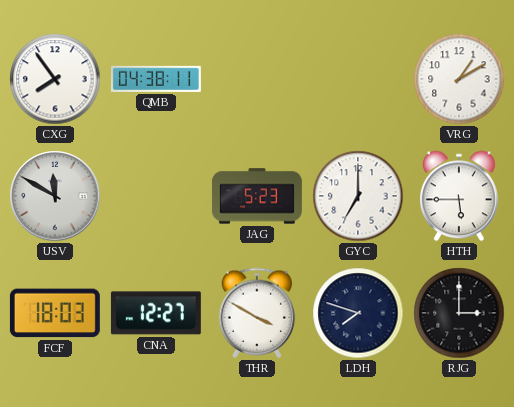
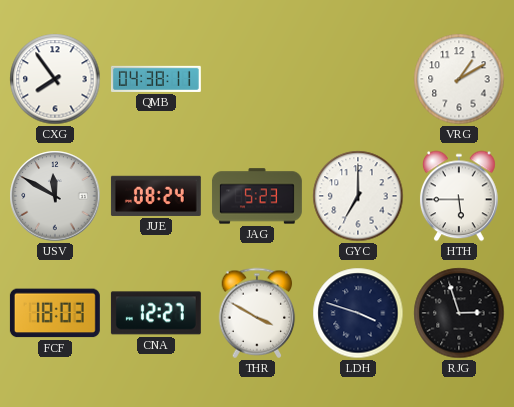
JUE: none -> 08:24 (156, 196)
LDH: 7:48 -> 3:48 (358, 313)
RJG: 3:00 -> 2:57 (459, 313)
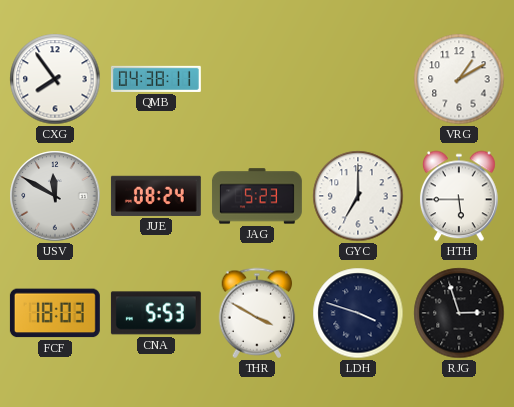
CNA: 12:27 -> 5:53 (156, 313)
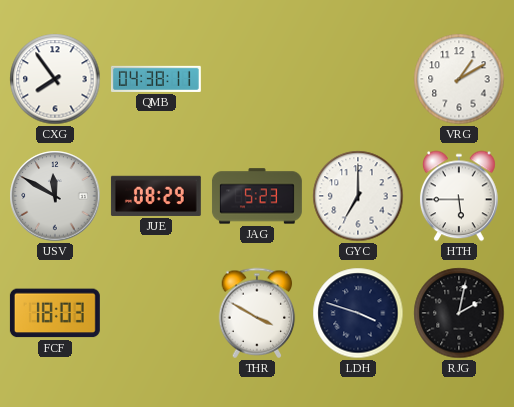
JUE: 08:24 -> 08:29 (156, 196)
CNA: 5:53 -> none (156, 313)
RJG: 2:57 -> 2:02 (459, 313)
